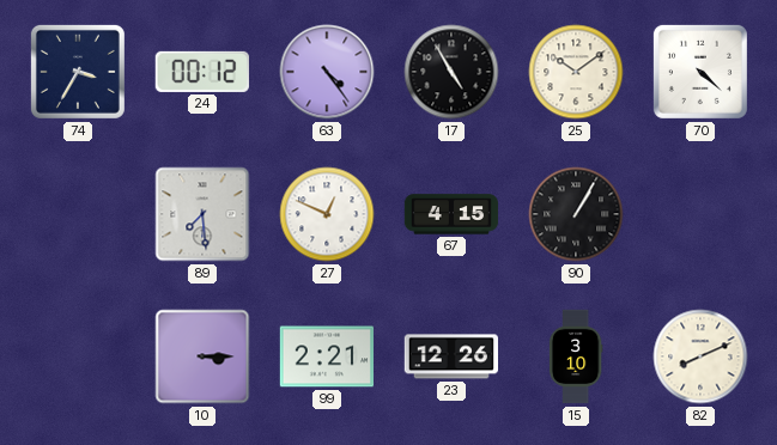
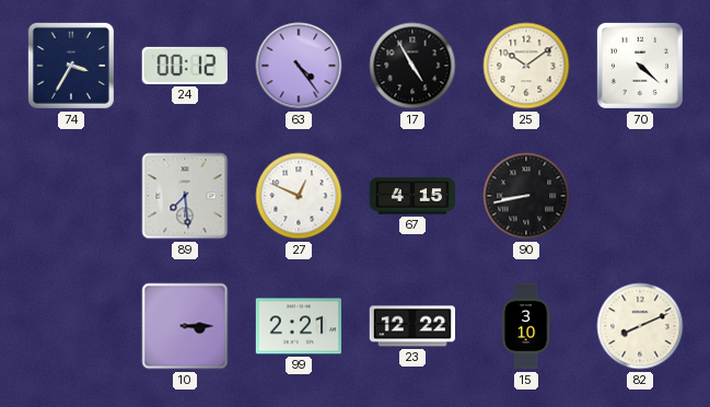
90: 1:05 -> 8:43 (526, 196)
23: 12:26 -> 12:22 (411, 326)
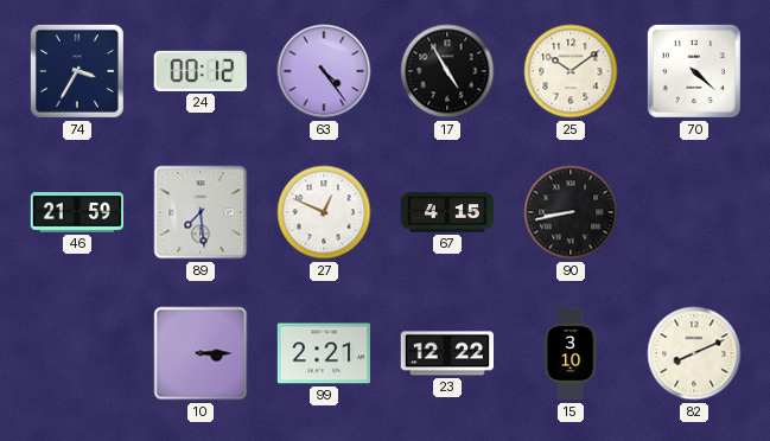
46: none -> 21:59 (77, 212)
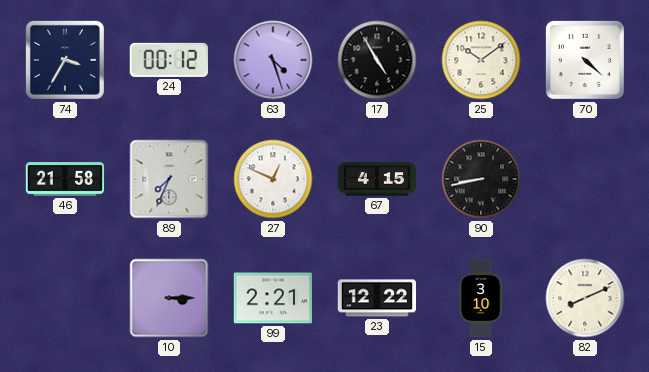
63: 4:24 -> 4:27 (273, 60)
46: 21:59 -> 21:58 (65, 179)
89: 7:29 -> 7:34 (169, 179)
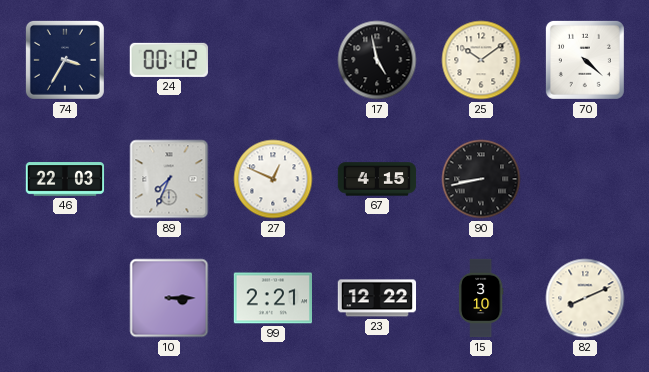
63: 4:27 -> none (273, 60)
17: 4:55 -> 4:58 (377, 60)
46: 21:58 -> 22:03 (65, 179)
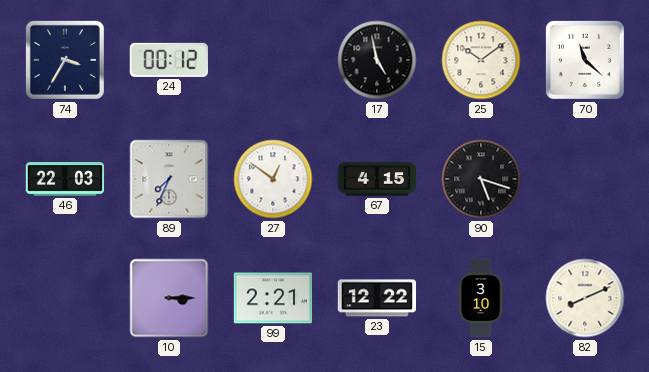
70: 4:22 -> 11:22 (585, 60)
27: 12:49 -> 12:51 (273, 179)
90: 8:43 -> 5:18 (481, 179)
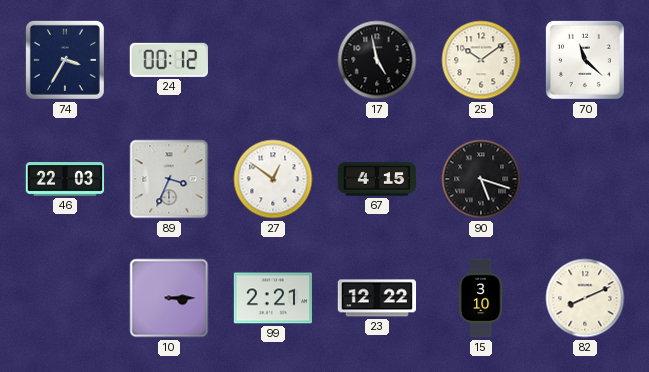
89: 7:34 -> 3:34 (169, 179)
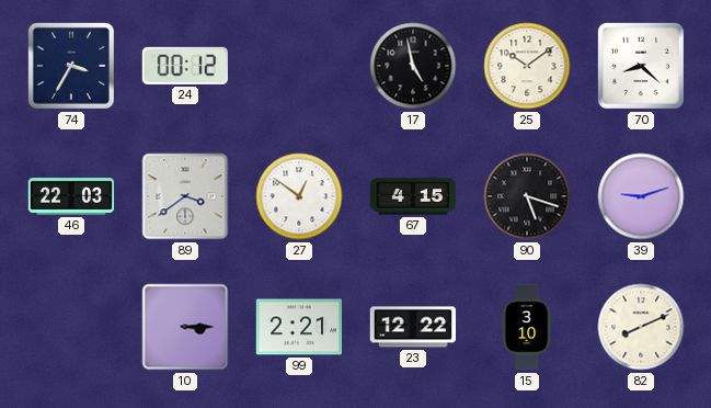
70: 11:22 -> 8:22 (641, 66)
89: 3:34 -> 3:39 (185, 196)
39: none -> 9:12 (641, 196)
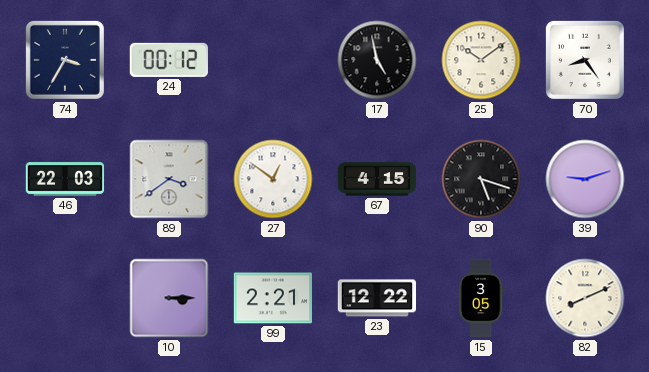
70: 8:22 -> 8:24 (585, 60)
15: 3:10 -> 3:05 (481, 298)
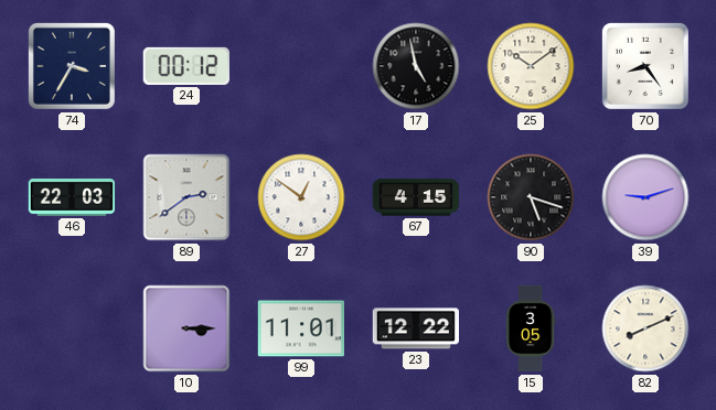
89: 3:39 -> 2:39 (186, 197)
99: 2:21 -> 11:01 (300, 328)
